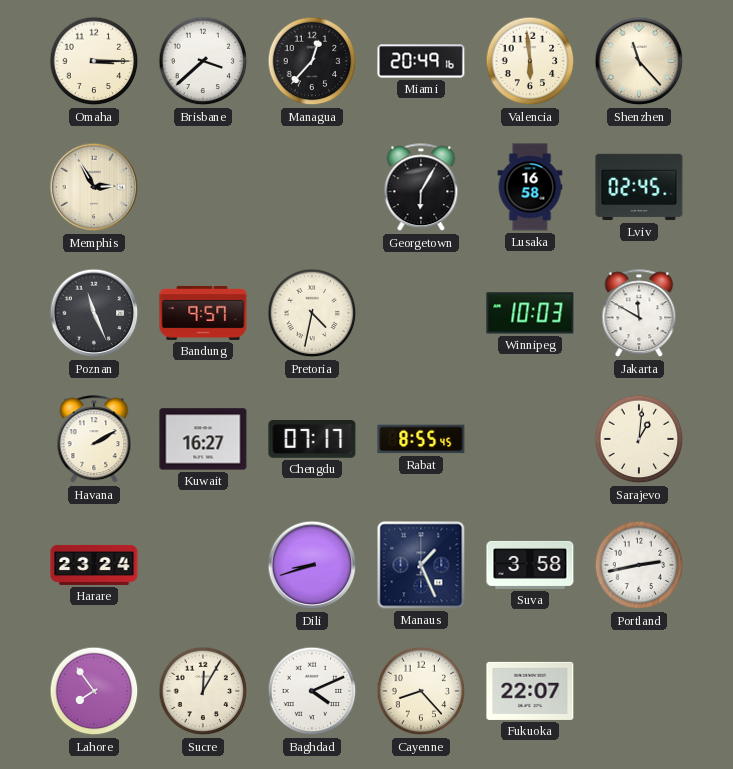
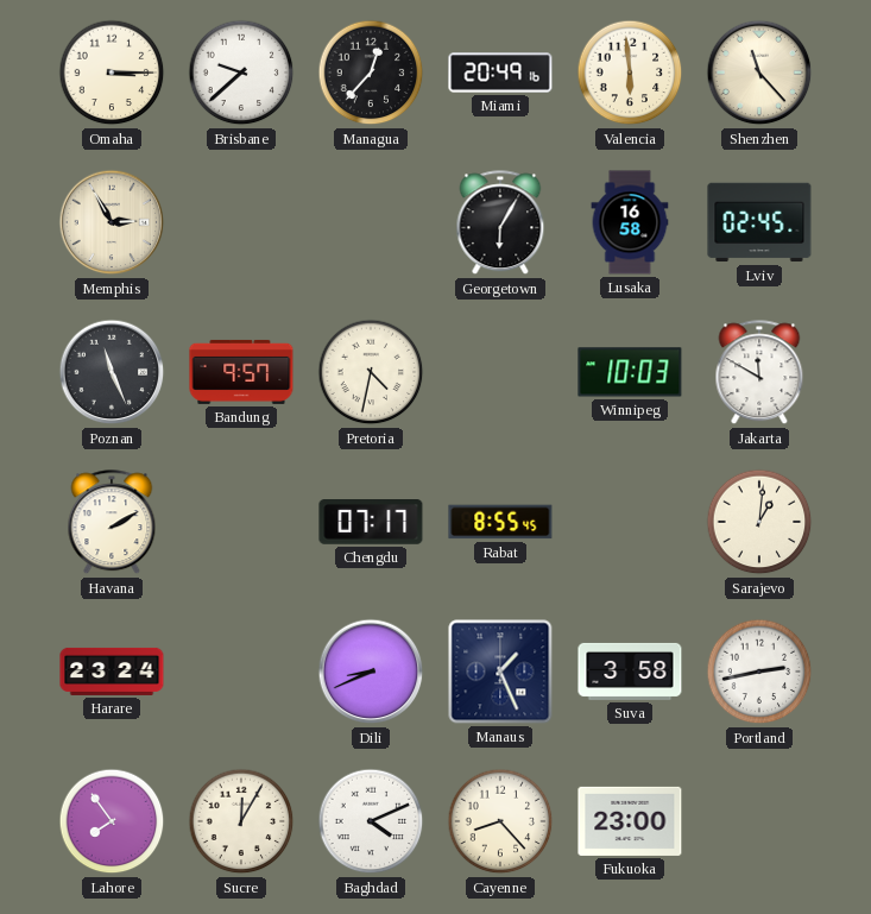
Brisbane: 3:38 -> 9:38 (241, 73)
Kuwait: 16:27 -> none (203, 439)
Dili: 8:42 -> 8:41 (371, 672)
Fukuoka: 22:07 -> 23:00 (630, 821)
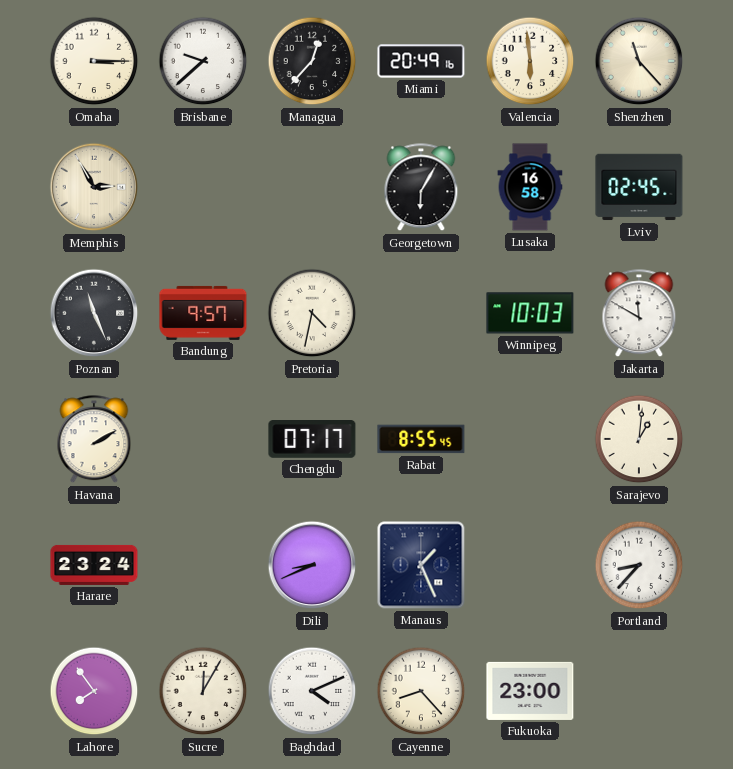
Suva: 3:58 -> none (630, 672)
Portland: 2:43 -> 8:37 (639, 565)
